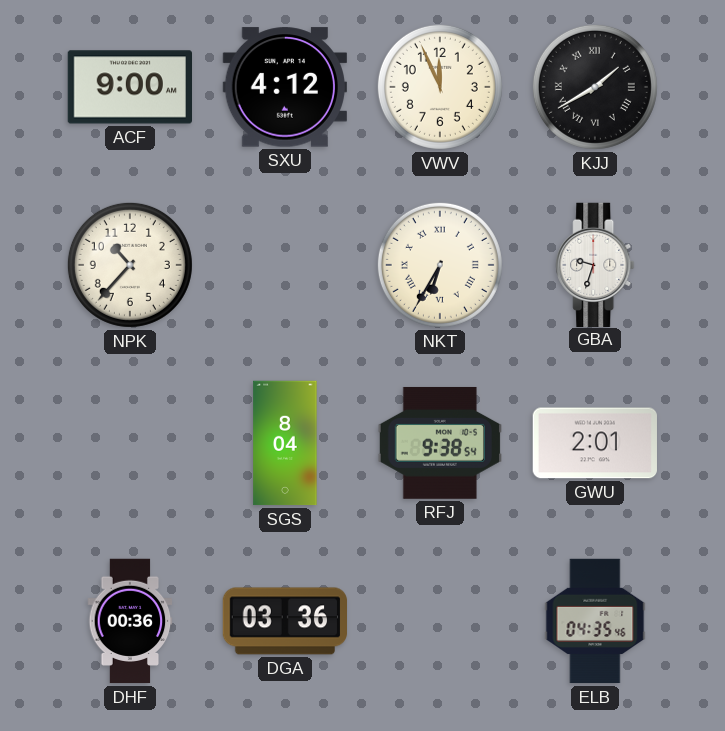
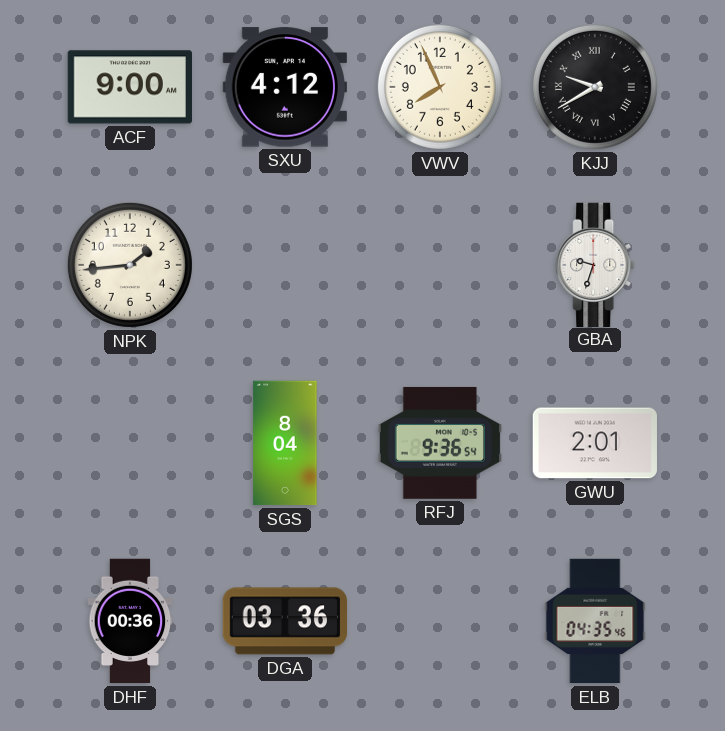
VWV: 11:56 -> 7:56 (440, 87)
KJJ: 1:40 -> 9:40 (595, 87)
NPK: 10:37 -> 1:44 (130, 265)
NKT: 6:35 -> none (440, 265)
RFJ: 9:38 -> 9:36 (439, 443)
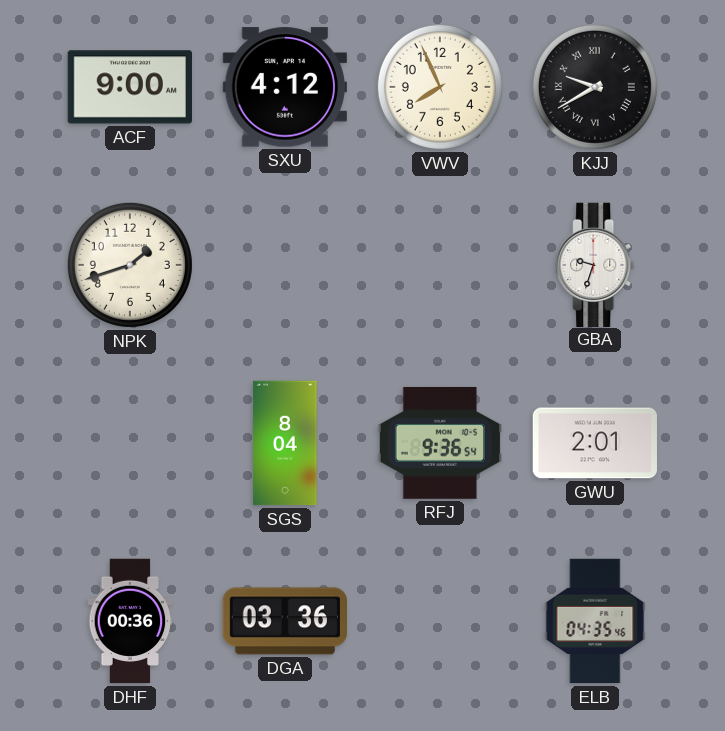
NPK: 1:44 -> 1:42 (130, 265)
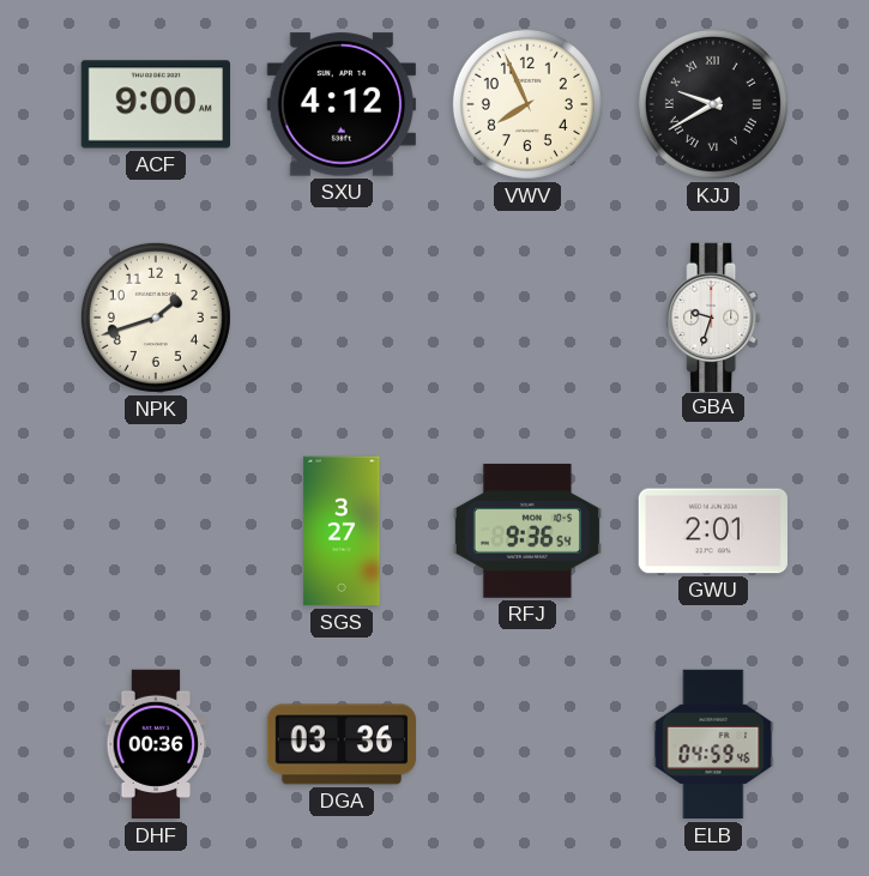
SGS: 8:04 -> 3:27 (342, 531)
ELB: 04:35 -> 04:59 (713, 744)
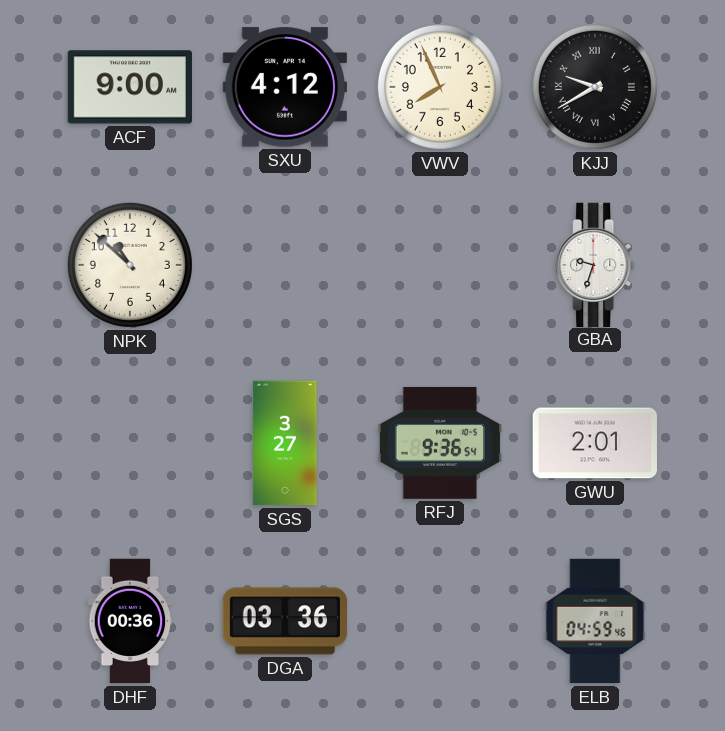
NPK: 1:42 -> 10:52 (130, 265)
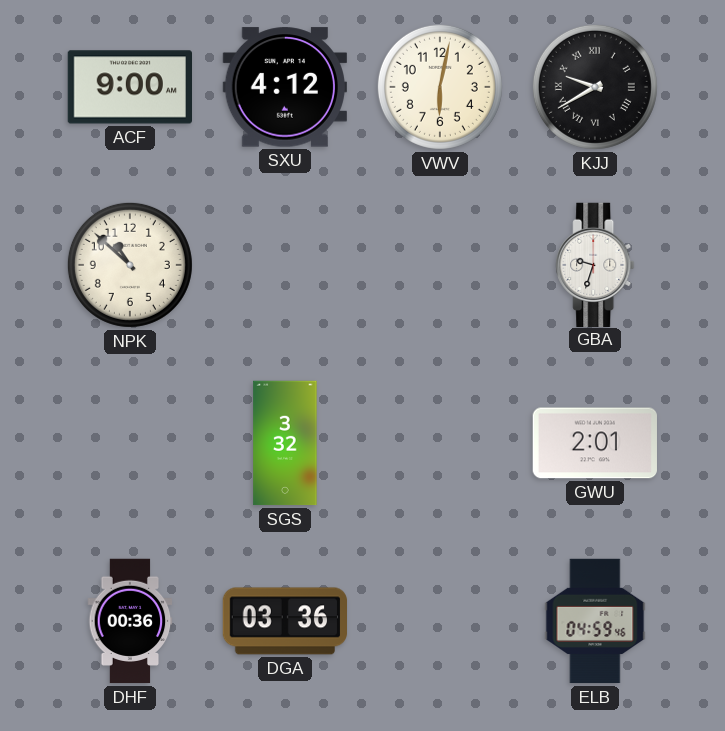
VWV: 7:56 -> 6:02 (440, 87)
SGS: 3:27 -> 3:32 (285, 443)
RFJ: 9:36 -> none (439, 443)
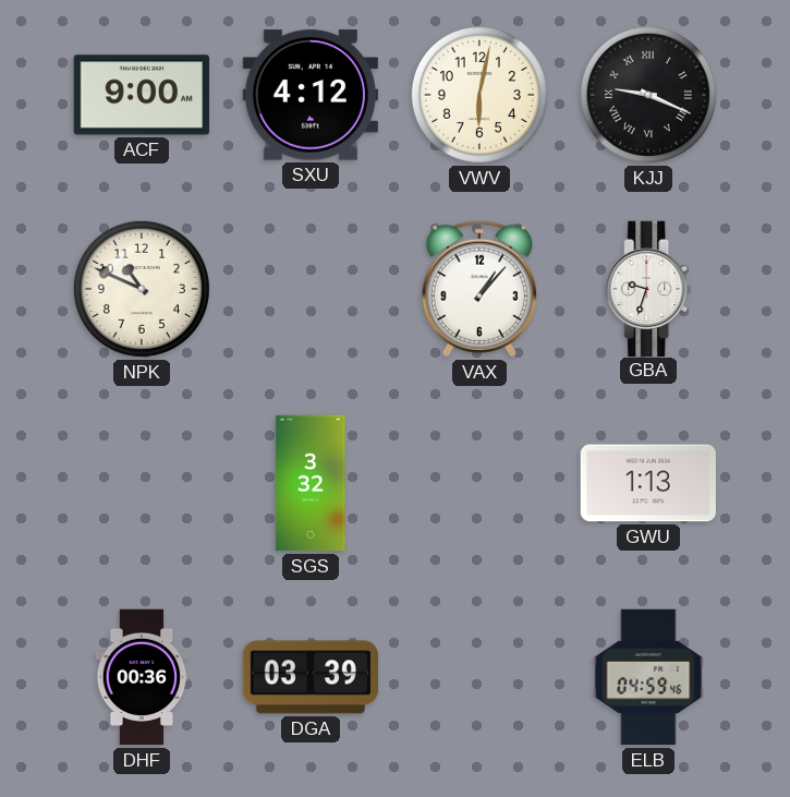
KJJ: 9:40 -> 9:19 (648, 95)
NPK: 10:52 -> 10:49 (142, 289)
VAX: none -> 1:07 (479, 289)
GWU: 2:01 -> 1:13 (647, 483)
DGA: 03:36 -> 03:39 (311, 677)
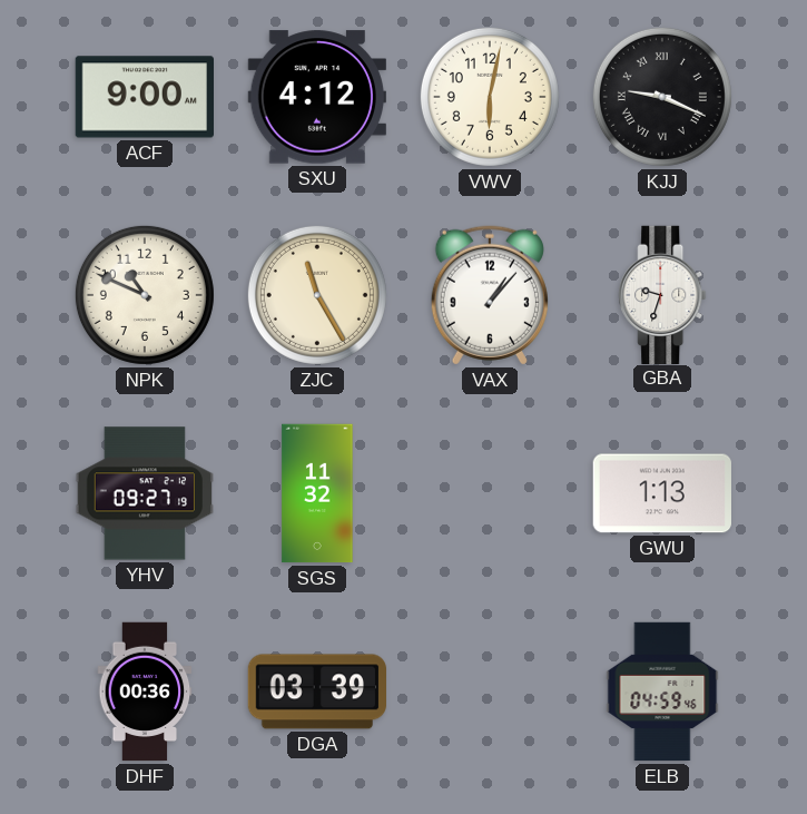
ZJC: none -> 11:25 (317, 295)
YHV: none -> 09:27 (144, 493)
SGS: 3:32 -> 11:32 (317, 493)
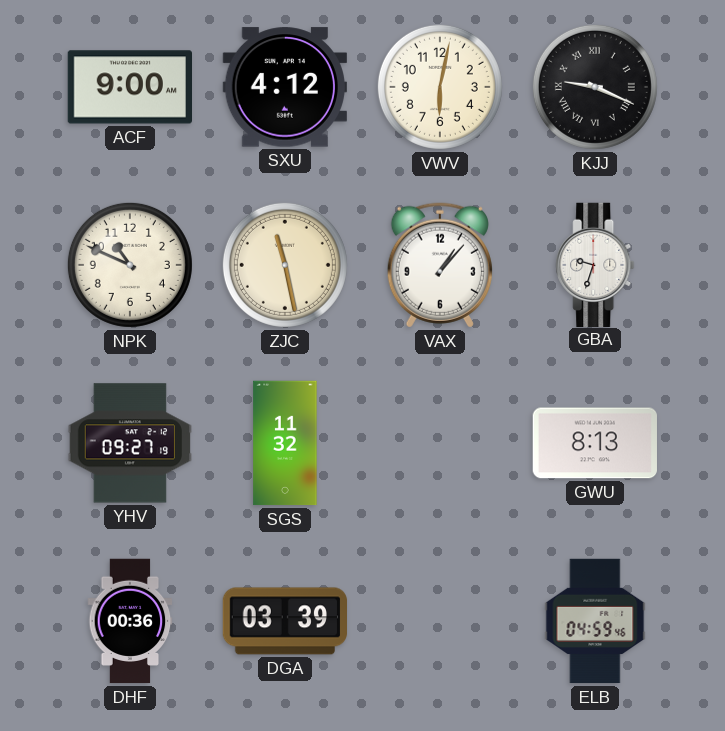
ZJC: 11:25 -> 11:28 (285, 265)
GWU: 1:13 -> 8:13 (594, 443)
